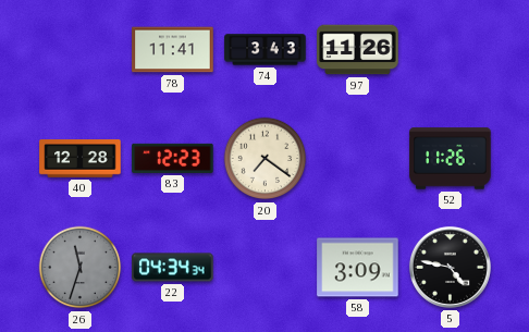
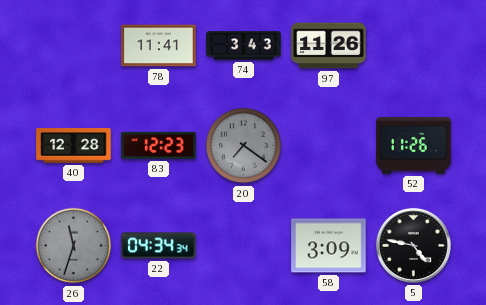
20 dial: cream -> grey (244, 146)
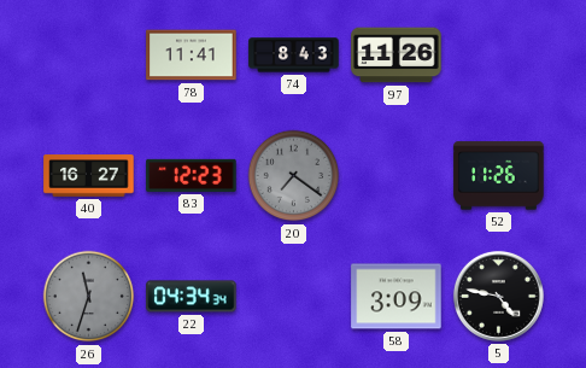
74: 3:43 -> 8:43 (294, 56)
40: 12:28 -> 16:27 (89, 176)
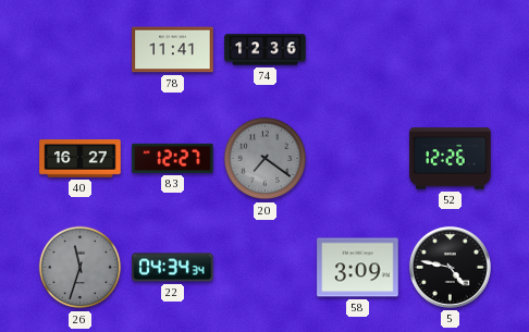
74: 8:43 -> 12:36 (266, 50)
97: 11:26 -> none (397, 56)
83: 12:23 -> 12:27 (173, 158)
52: 11:26 -> 12:26 (451, 159)
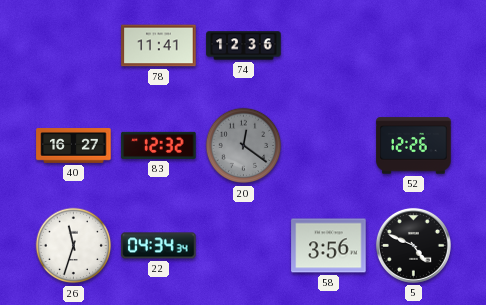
83: 12:27 -> 12:32 (159, 145)
20: 7:21 -> 12:21 (244, 146)
26 dial: grey -> white (74, 246)
58: 3:09 -> 3:56 (329, 246)
5: 4:47 -> 4:49 (413, 245)
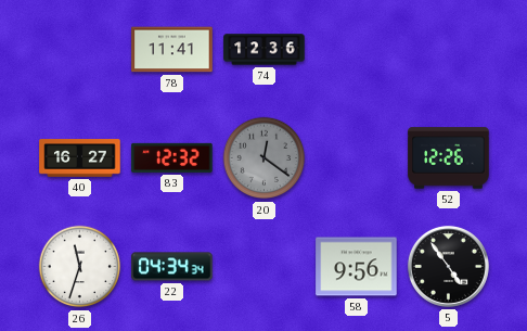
58: 3:56 -> 9:56 (357, 267)
5: 4:49 -> 4:54 (448, 266)
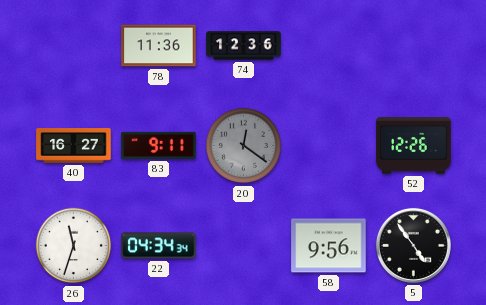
78: 11:41 -> 11:36 (159, 46)
83: 12:32 -> 9:11 (159, 145)
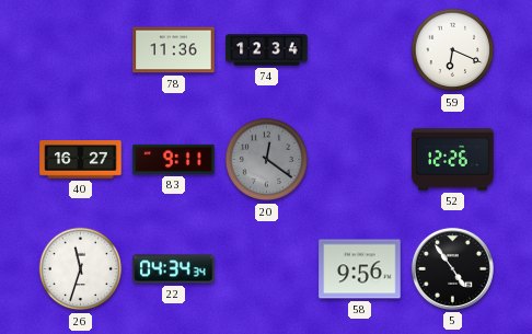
74: 12:36 -> 12:34 (267, 50)
59: none -> 6:19 (453, 50)
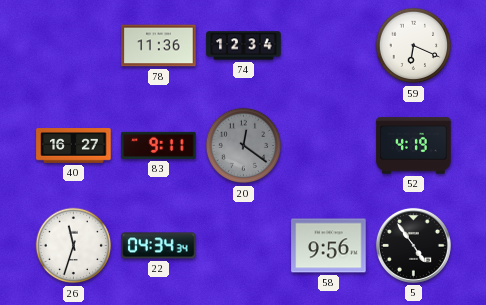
52: 12:26 -> 4:19 (414, 146)
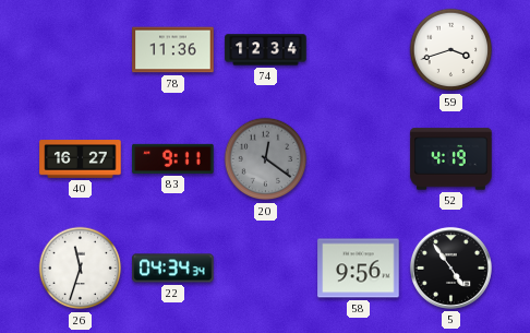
59: 6:19 -> 3:42 (451, 50)
